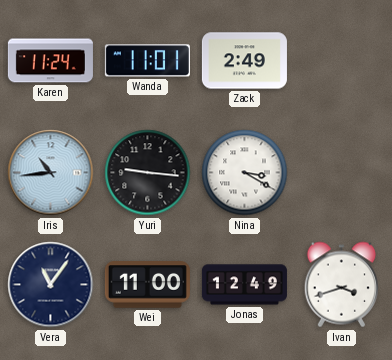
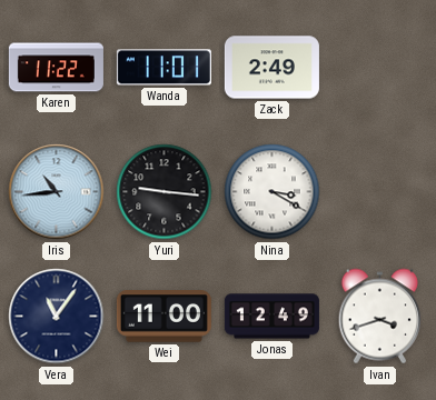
Karen: 11:24 -> 11:22 (56, 68)
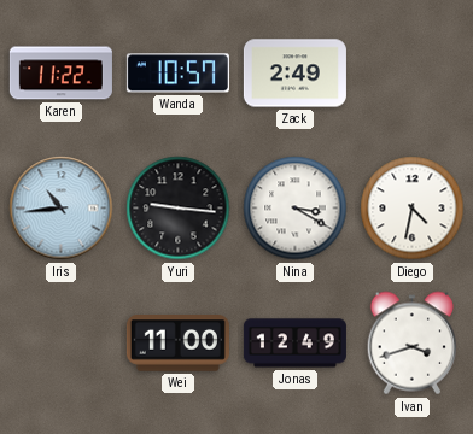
Wanda: 11:01 -> 10:57 (177, 74)
Diego: none -> 4:32 (413, 209)
Vera: 11:06 -> none (57, 317)
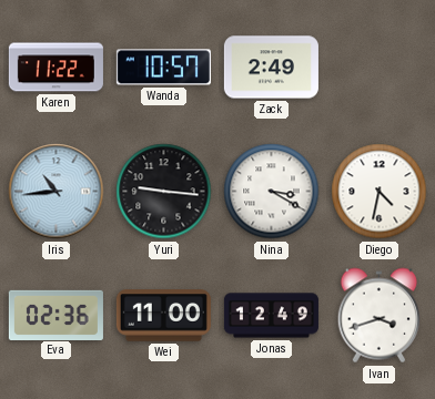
Eva: none -> 02:36 (55, 315)
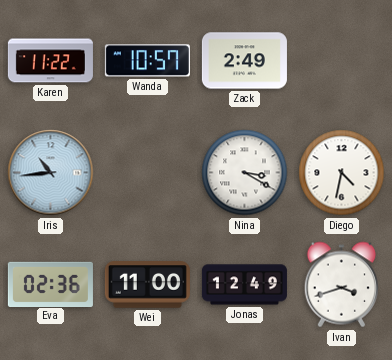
Yuri: 9:16 -> none (164, 192)
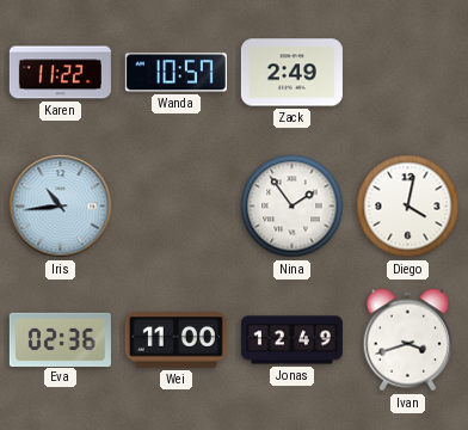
Nina: 3:20 -> 1:54 (292, 207)
Diego: 4:32 -> 4:02 (408, 207)
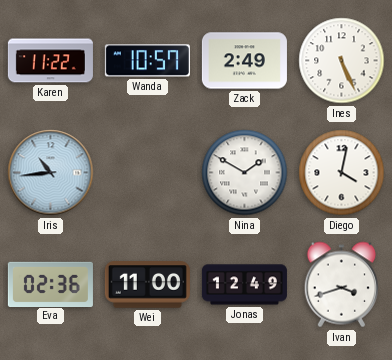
Ines: none -> 5:26 (342, 61)
Nina: 1:54 -> 1:50 (245, 173)
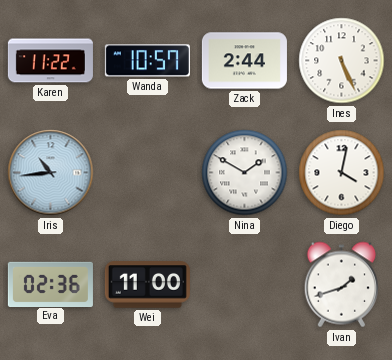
Zack: 2:49 -> 2:44 (244, 61)
Jonas: 12:49 -> none (244, 285)
Ivan: 3:42 -> 1:42 (342, 285)
